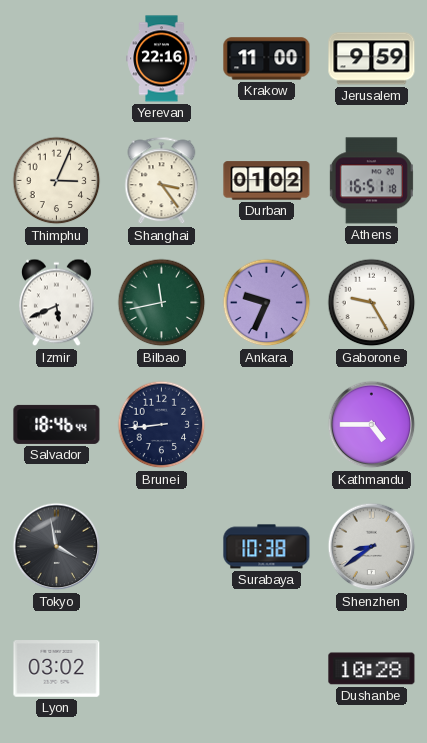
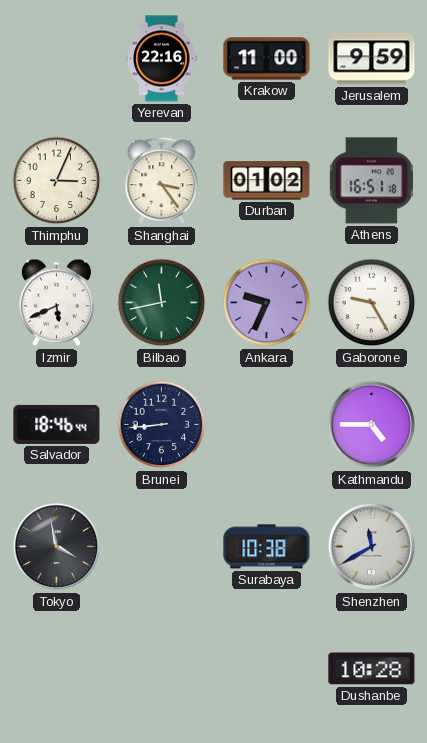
Shenzhen: 8:39 -> 11:40 (372, 547)
Lyon: 03:02 -> none (57, 669)
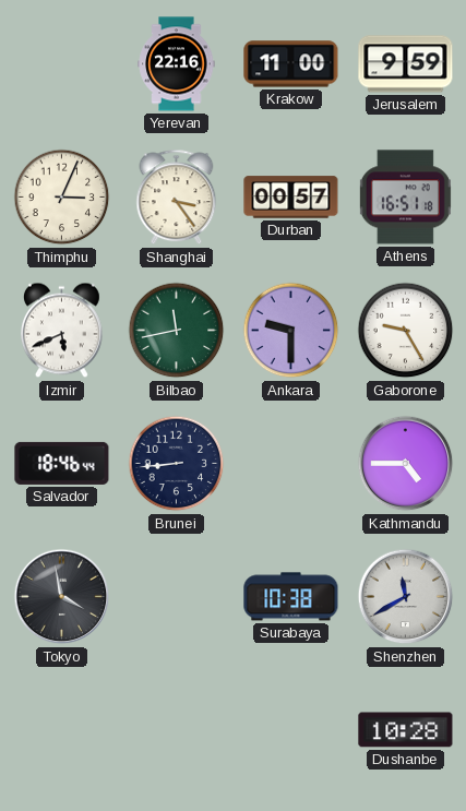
Durban: 01:02 -> 00:57 (291, 198)
Ankara: 9:34 -> 9:30 (291, 331)
